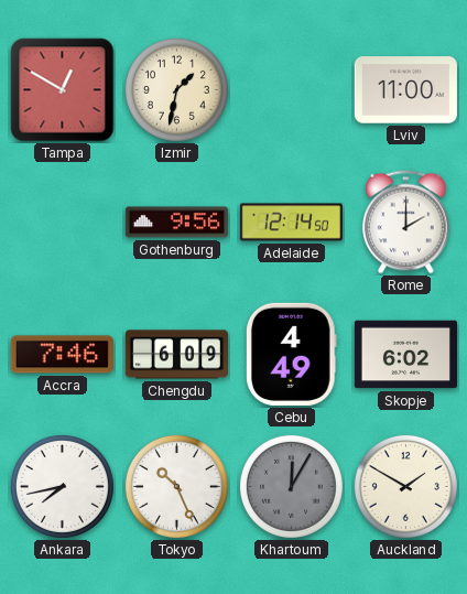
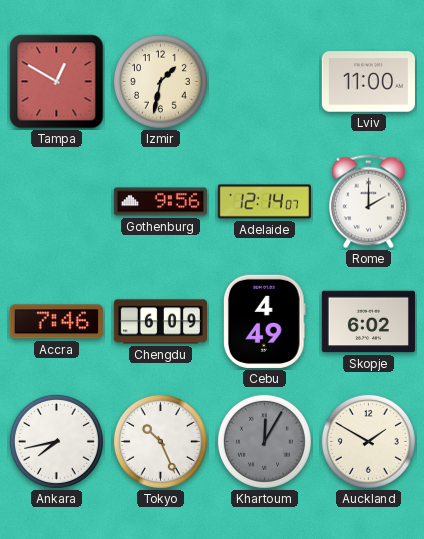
Adelaide: 12:14:50 -> 12:14:07 (264, 202)
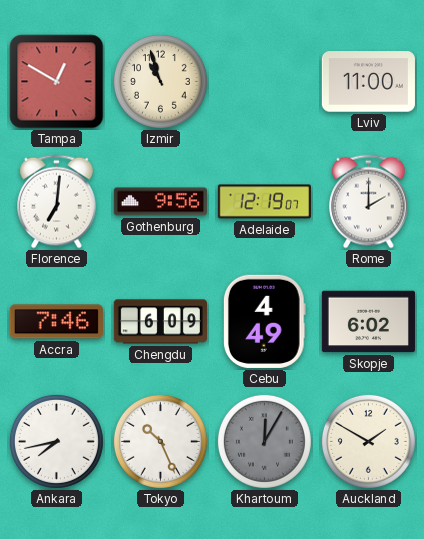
Izmir: 1:32 -> 10:57 (160, 81)
Florence: none -> 7:01 (57, 202)
Adelaide: 12:14 -> 12:19 (264, 202)
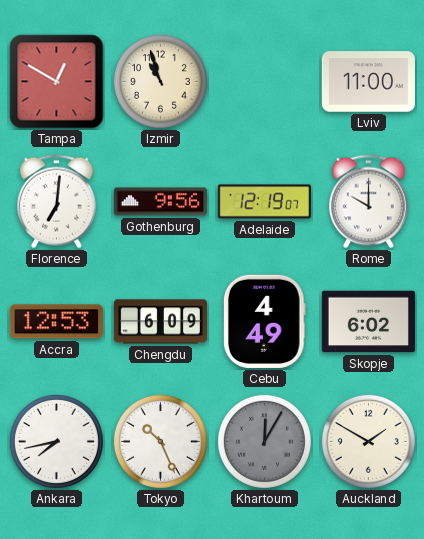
Rome: 2:00 -> 10:00 (369, 202)
Accra: 7:46 -> 12:53 (56, 322)
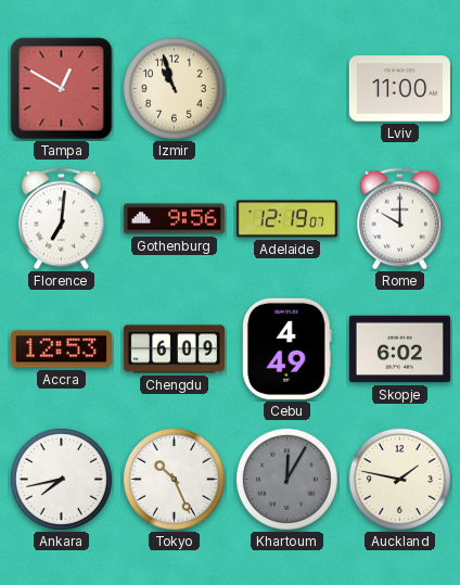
Auckland: 1:50 -> 1:47 (399, 479)
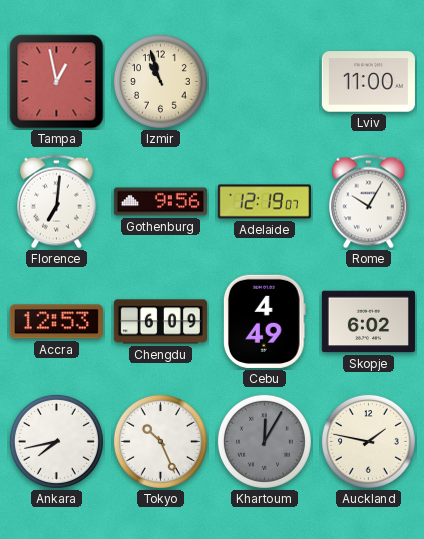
Tampa: 12:50 -> 12:58 (57, 82)
Rome: 10:00 -> 10:05 (369, 202)
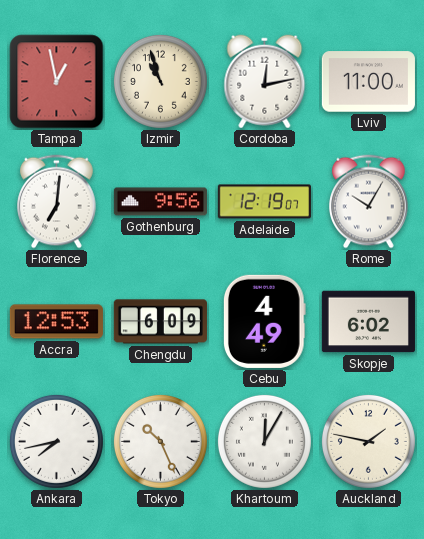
Cordoba: none -> 12:13 (265, 82)
Khartoum dial: grey -> white (264, 441)
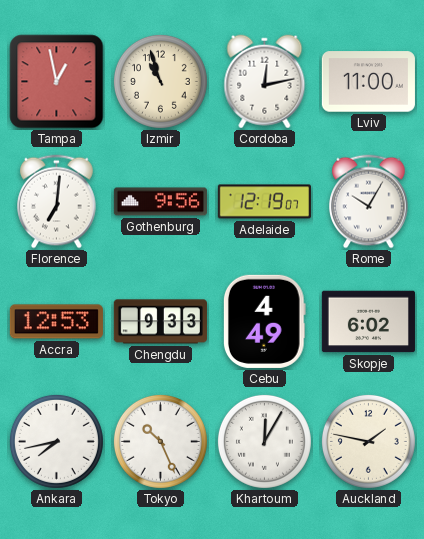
Chengdu: 6:09 -> 9:33 (160, 322)
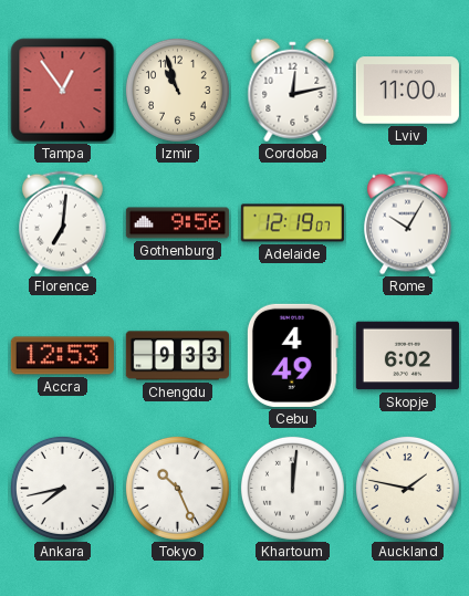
Tampa: 12:58 -> 12:54 (63, 91)
Khartoum: 12:05 -> 12:01 (292, 488)
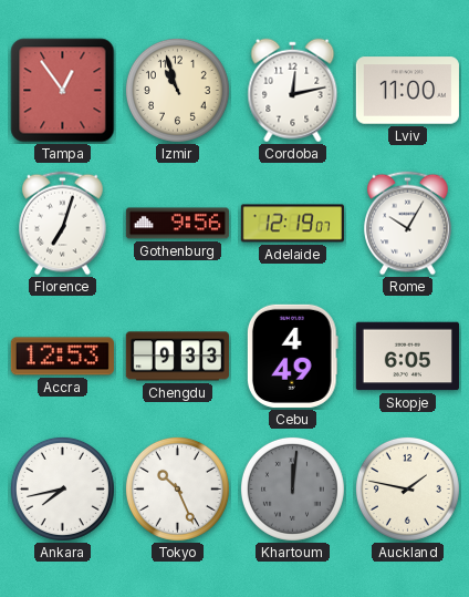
Florence: 7:01 -> 7:03 (63, 224)
Skopje: 6:02 -> 6:05 (407, 357)
Khartoum dial: white -> grey (292, 488)
